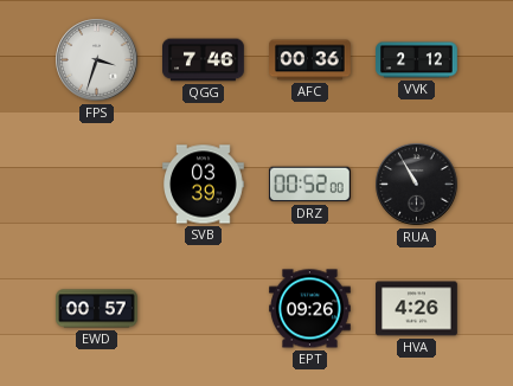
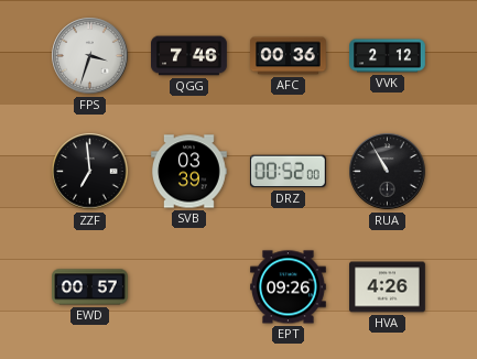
ZZF: none -> 6:59 (90, 172)
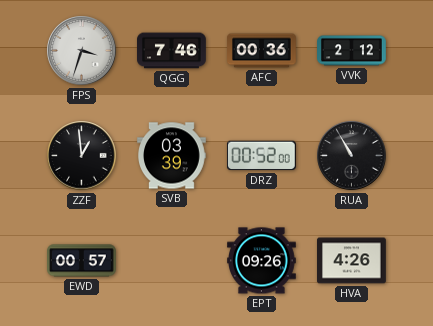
ZZF: 6:59 -> 12:59 (82, 156)
